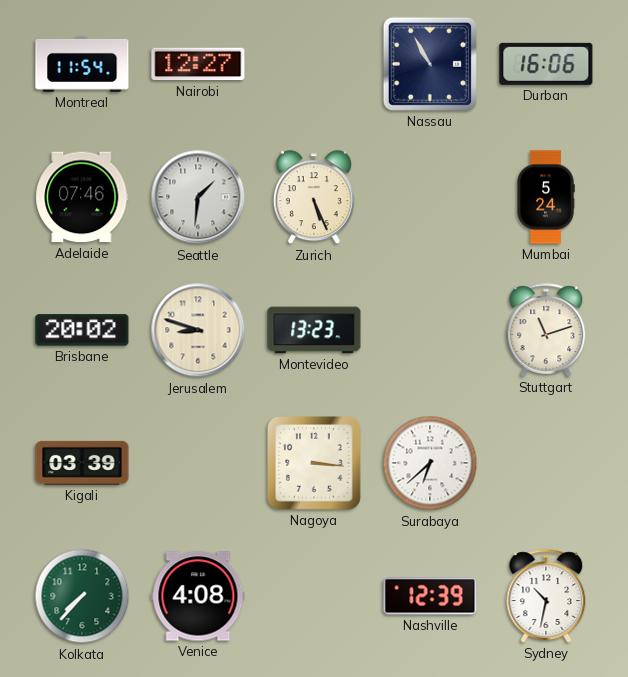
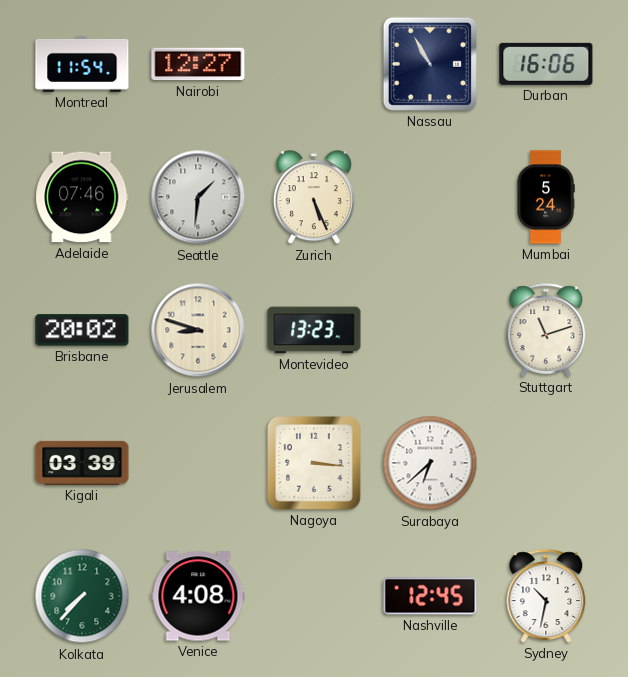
Nashville: 12:39 -> 12:45 (430, 596)
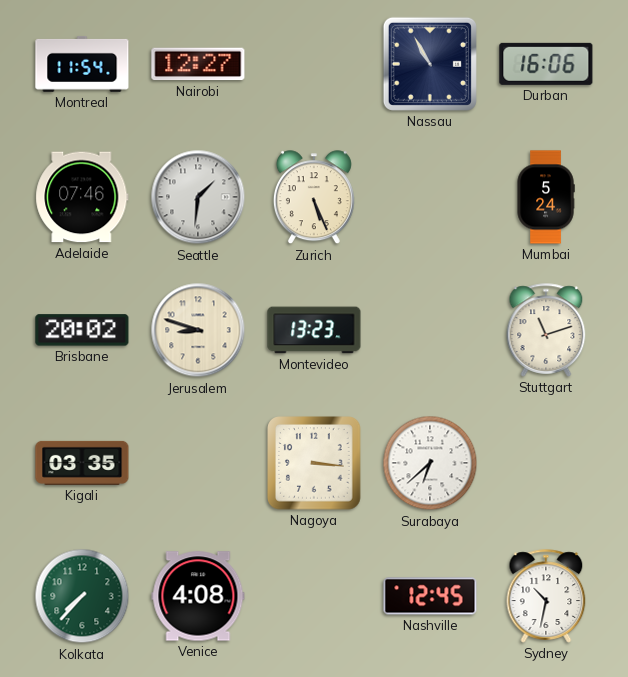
Kigali: 03:39 -> 03:35 (82, 463)
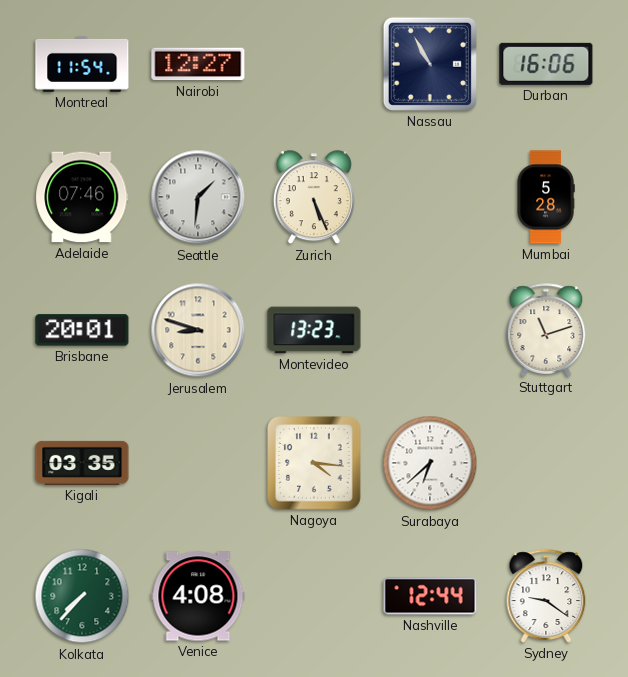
Mumbai: 5:24 -> 5:28 (546, 197)
Brisbane: 20:02 -> 20:01 (82, 330)
Nagoya: 3:16 -> 4:16 (314, 463)
Nashville: 12:45 -> 12:44 (430, 596)
Sydney: 10:32 -> 9:21 (546, 596)
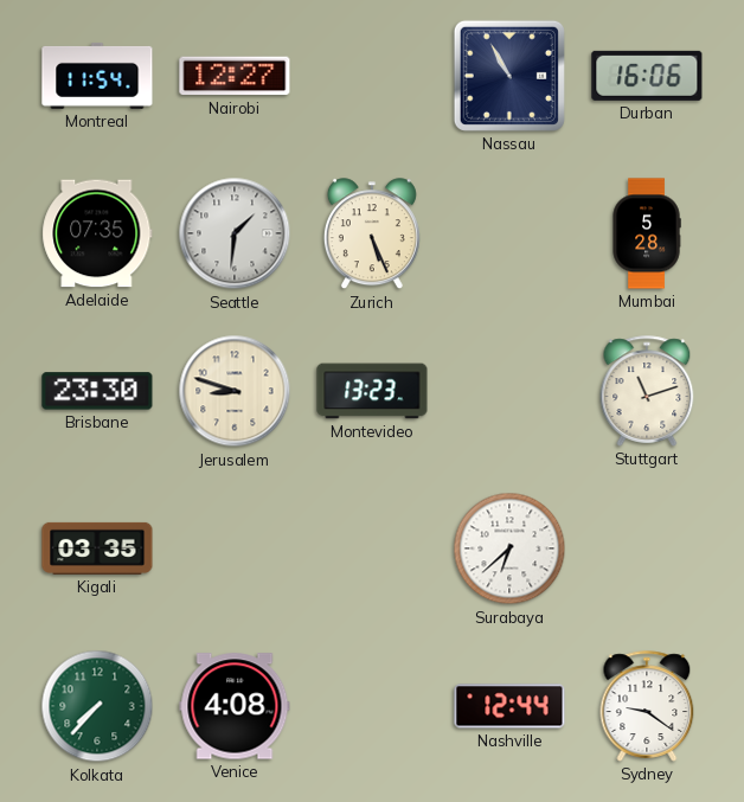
Adelaide: 07:46 -> 07:35 (97, 233)
Brisbane: 20:01 -> 23:30 (97, 391)
Nagoya: 4:16 -> none (314, 463)
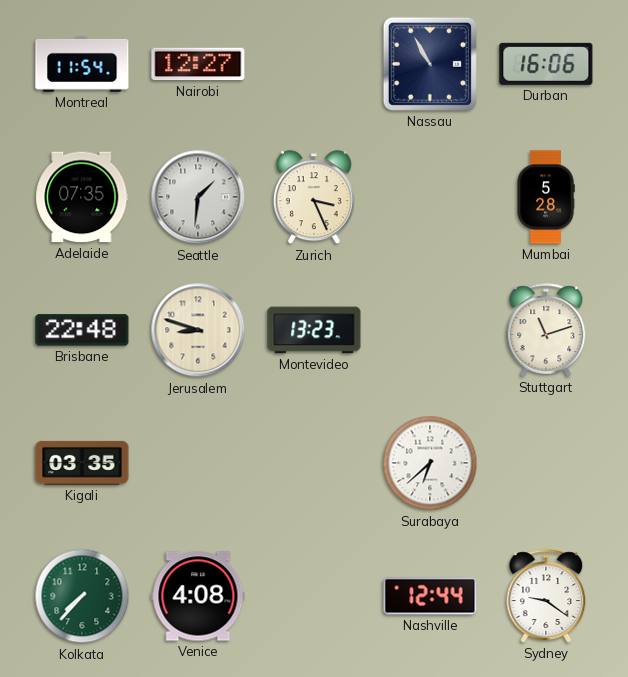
Zurich: 5:26 -> 3:26 (314, 198)
Brisbane: 23:30 -> 22:48 (82, 330)
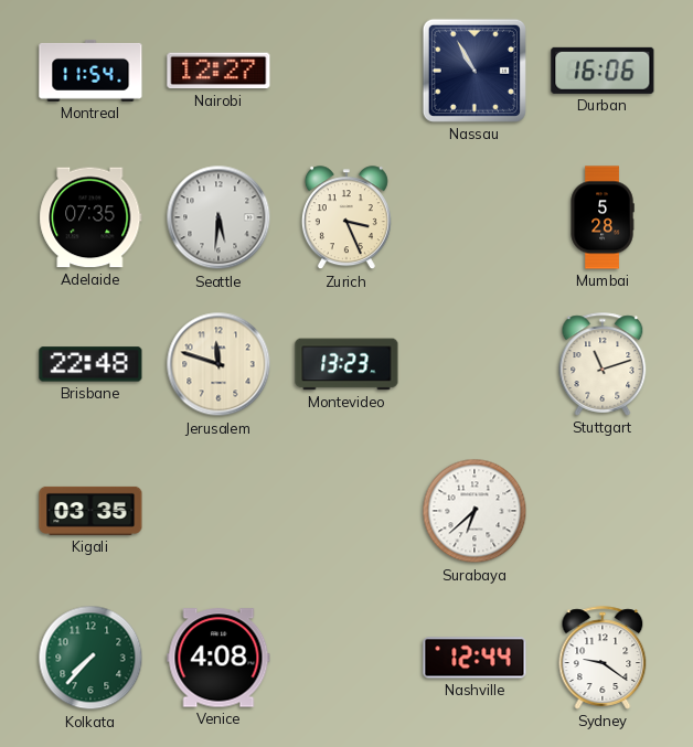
Seattle: 1:31 -> 5:31 (218, 217)
Jerusalem: 8:48 -> 11:48 (218, 364)
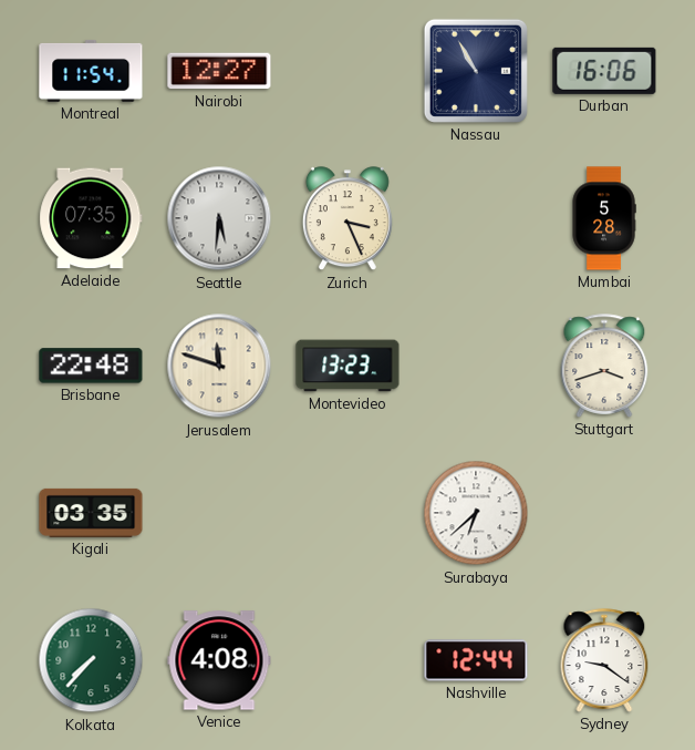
Stuttgart: 11:12 -> 3:42 (604, 366)
